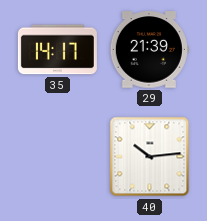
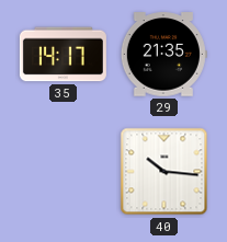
29: 21:39 -> 21:35 (163, 55)
40: 10:14 -> 10:16 (164, 172)
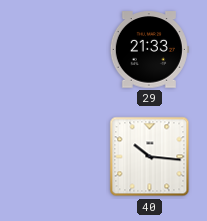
35: 14:17 -> none (63, 55)
29: 21:35 -> 21:33 (149, 50)
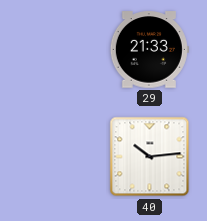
40: 10:16 -> 10:14 (150, 157)
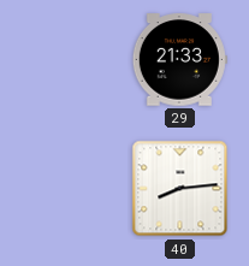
40: 10:14 -> 8:14 (180, 189)
